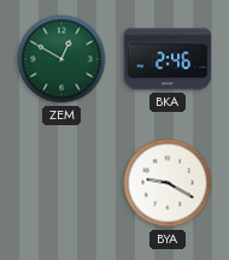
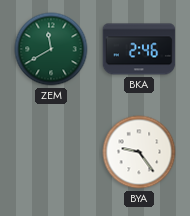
ZEM: 12:50 -> 11:40 (51, 49)
BYA: 9:20 -> 9:24 (139, 152)
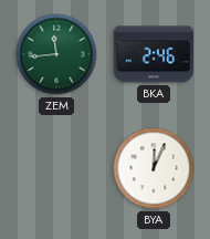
ZEM: 11:40 -> 11:44 (56, 54)
BYA: 9:24 -> 12:04 (154, 168)
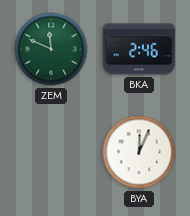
ZEM: 11:44 -> 11:49 (51, 49)
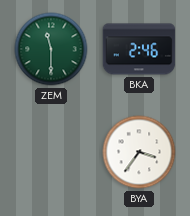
ZEM: 11:49 -> 11:30 (51, 49)
BYA: 12:04 -> 3:36 (139, 152)
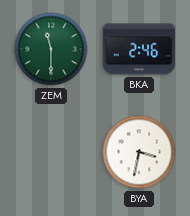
BYA: 3:36 -> 3:32 (139, 152)
